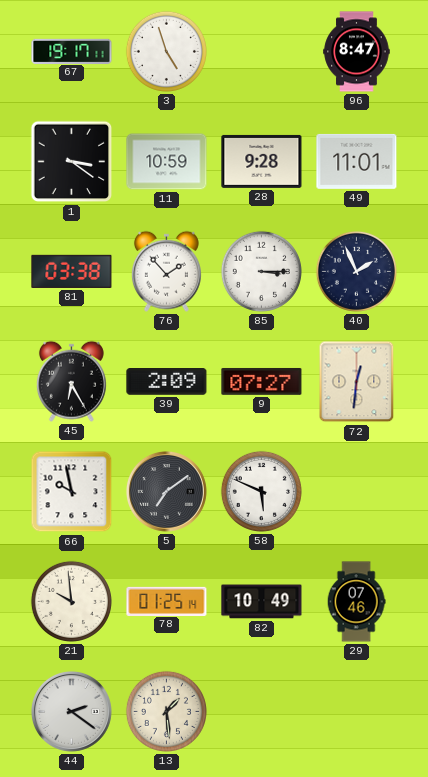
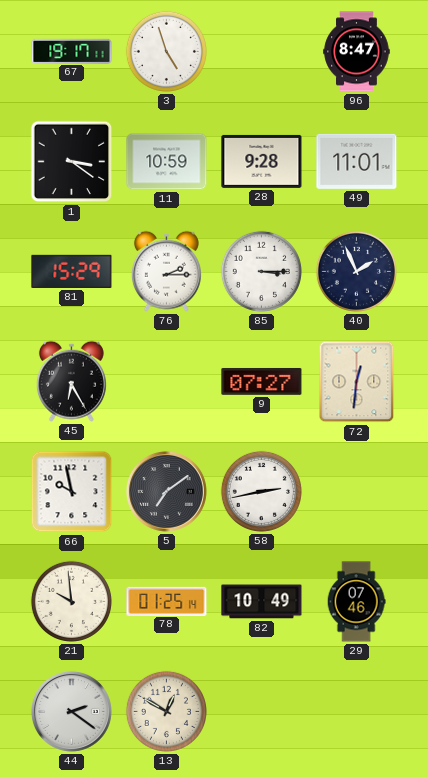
81: 03:38 -> 15:29 (72, 271)
76: 1:53 -> 2:15 (166, 271)
39: 2:09 -> none (167, 382)
58: 5:49 -> 2:43 (261, 491)
13: 1:29 -> 12:50 (166, 711)
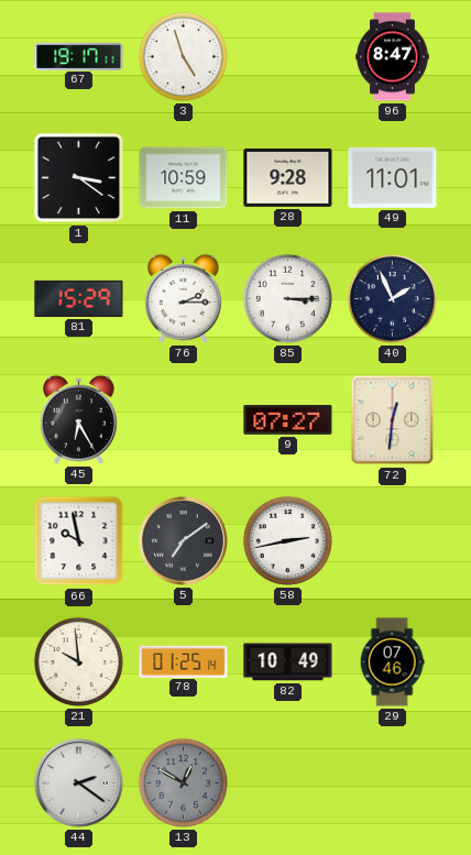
13 dial: cream -> grey (183, 782)
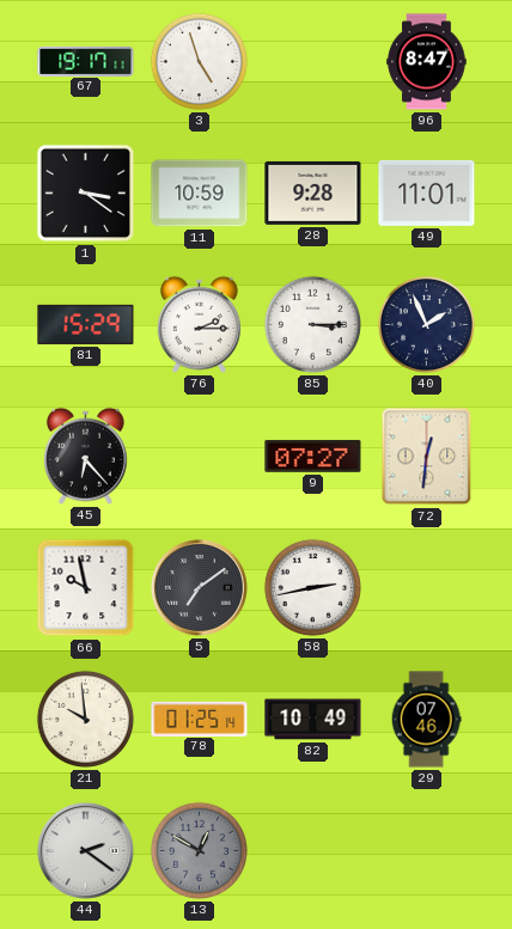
45: 6:25 -> 6:23 (85, 456)
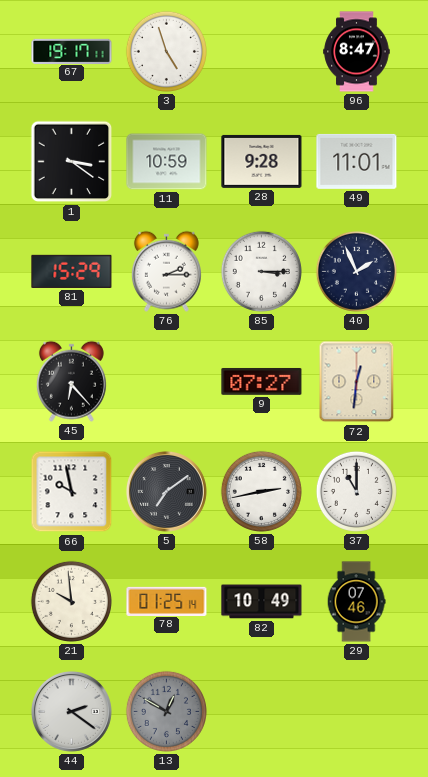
37: none -> 11:00 (356, 491)
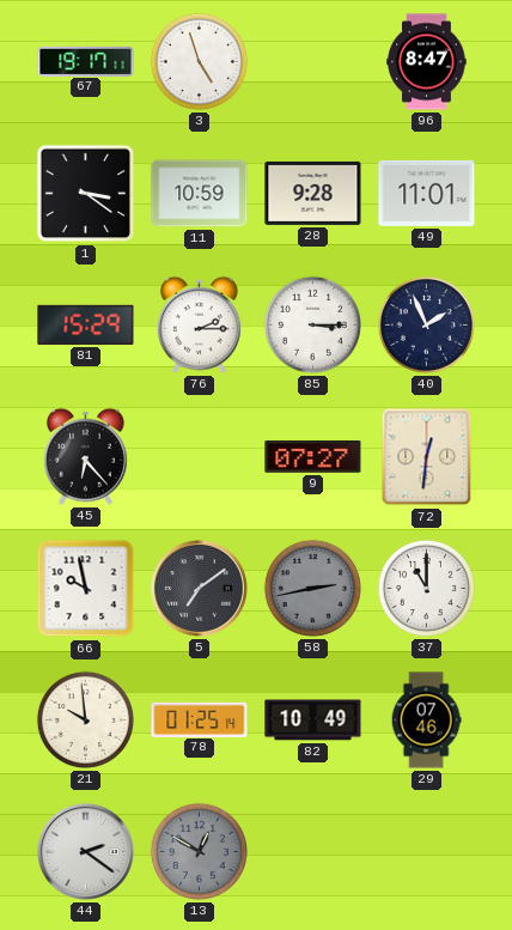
58 dial: white -> grey (312, 588)
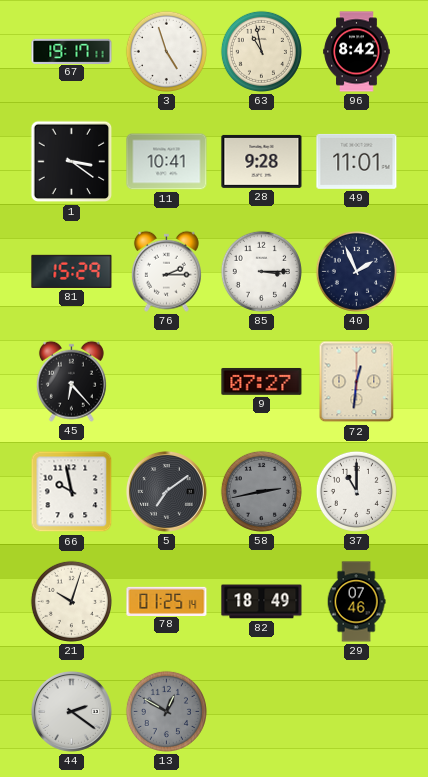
63: none -> 10:58 (261, 51)
96: 8:47 -> 8:42 (357, 52)
11: 10:59 -> 10:41 (167, 162)
21: 9:59 -> 10:03 (71, 601)
82: 10:49 -> 18:49 (262, 602)
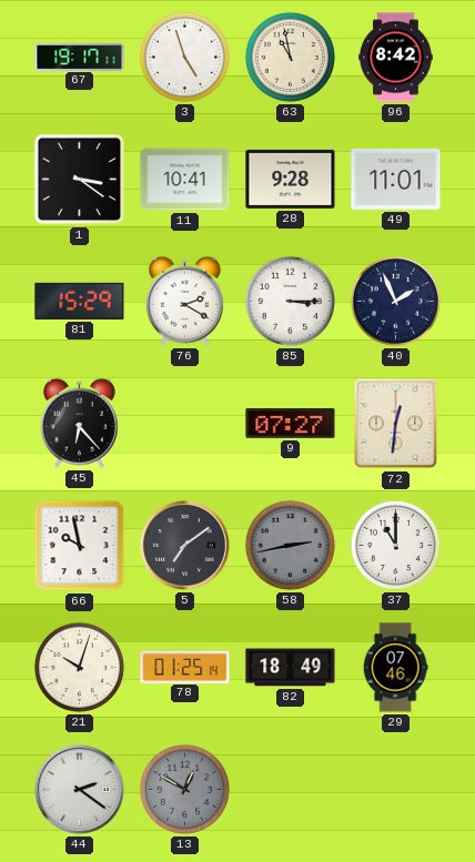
76: 2:15 -> 2:20 (184, 301)
